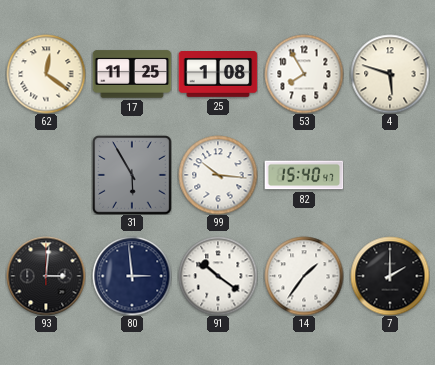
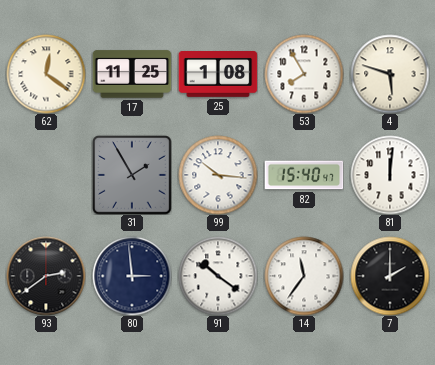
31: 5:55 -> 1:55 (132, 175)
81: none -> 12:01 (390, 175)
93: 3:01 -> 2:39 (46, 276)
14: 1:36 -> 11:36 (304, 276)
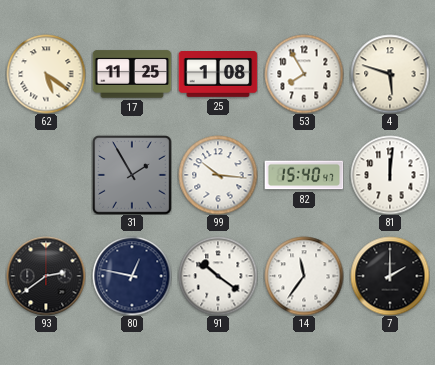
62: 12:21 -> 5:21 (46, 74)
80: 2:59 -> 12:47 (132, 276)
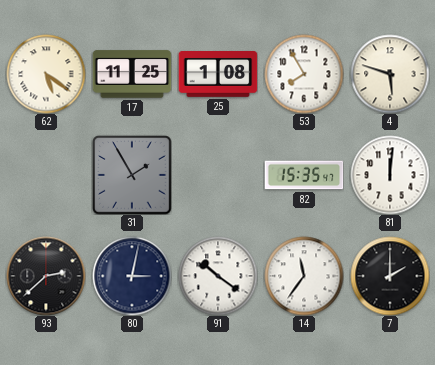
99: 10:16 -> none (218, 175)
82: 15:40 -> 15:35 (304, 175)
93: 2:39 -> 2:38 (46, 276)
80: 12:47 -> 3:02 (132, 276)
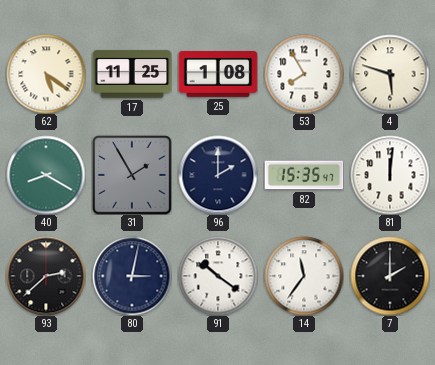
40: none -> 8:20 (46, 175)
96: none -> 2:00 (218, 175)
